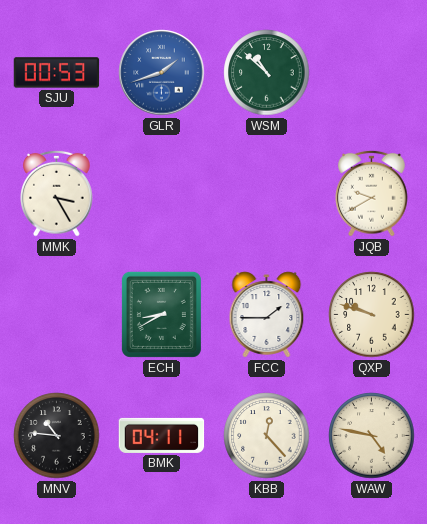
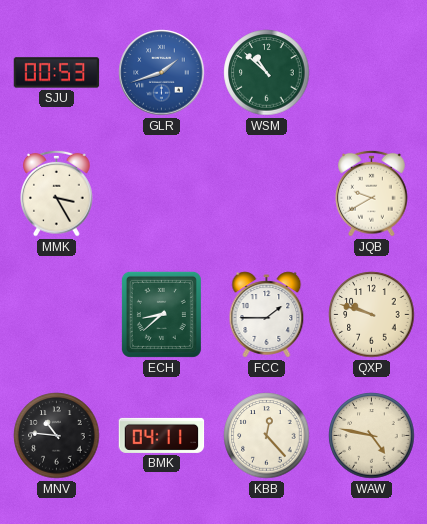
ECH: 8:40 -> 8:38 (161, 314)
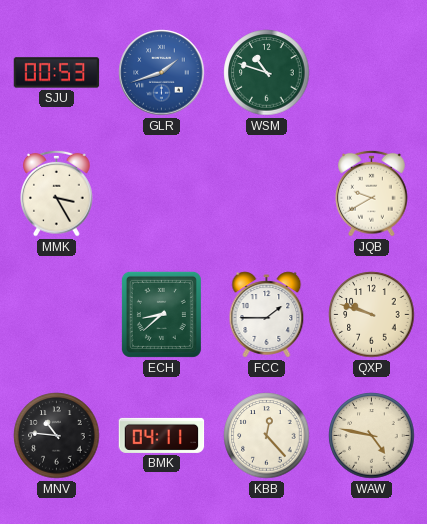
WSM: 10:52 -> 10:48 (267, 73)
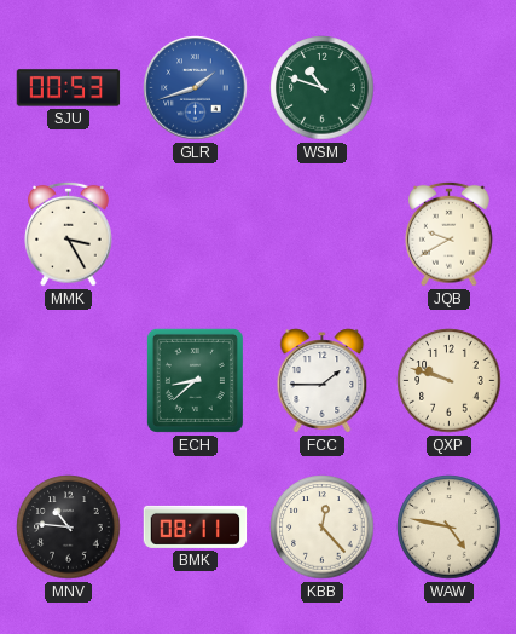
BMK: 04:11 -> 08:11 (196, 526)
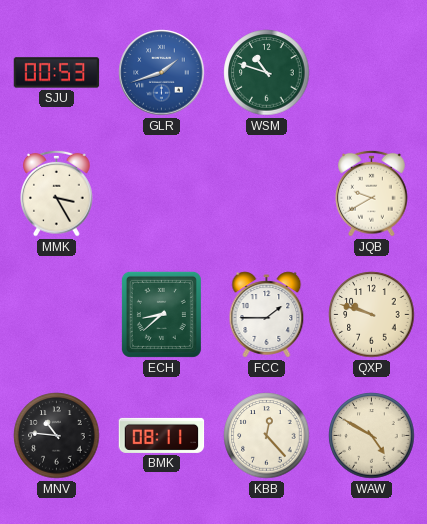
WAW: 4:47 -> 4:50 (372, 436)
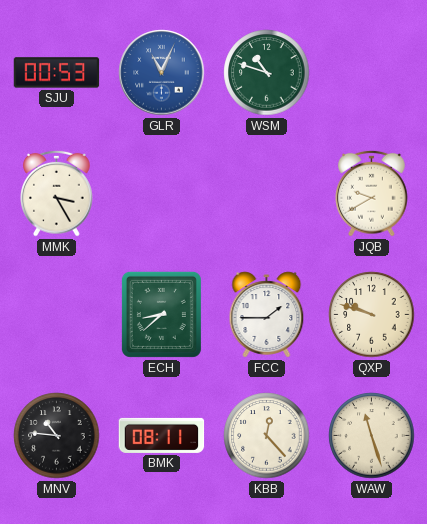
GLR: 1:42 -> 11:04 (162, 73)
WAW: 4:50 -> 11:27 (372, 436)
